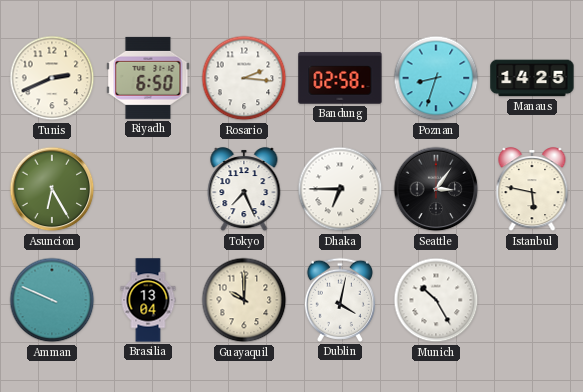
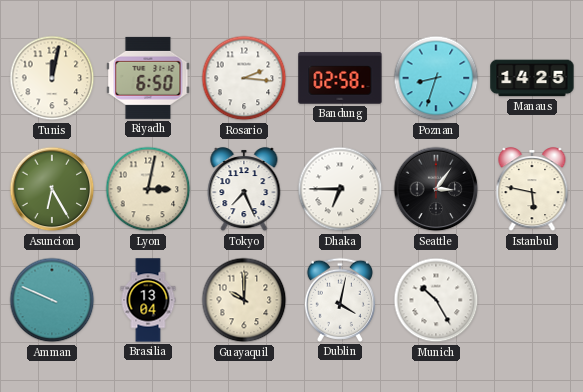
Tunis: 2:41 -> 12:02 (52, 78)
Lyon: none -> 3:02 (148, 189)
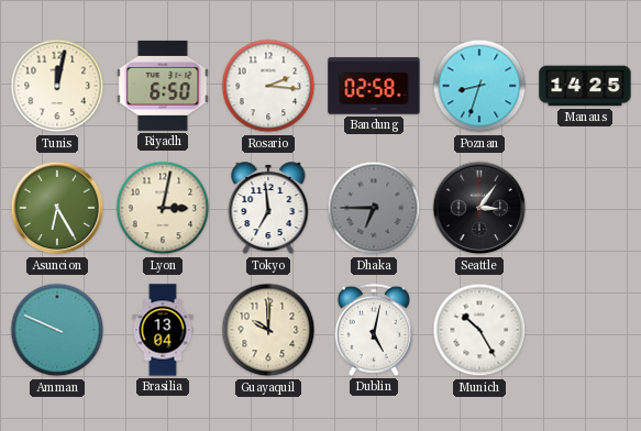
Tokyo: 7:26 -> 6:59 (268, 209)
Dhaka dial: white -> grey (374, 208)
Istanbul: 5:47 -> none (532, 190)
Dublin: 4:02 -> 5:02 (374, 330)
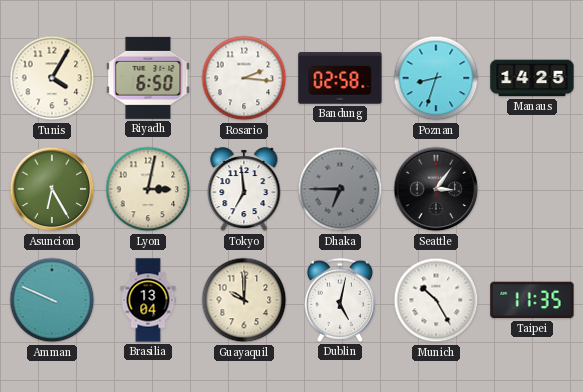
Tunis: 12:02 -> 4:05 (52, 78)
Taipei: none -> 11:35 (532, 300)
